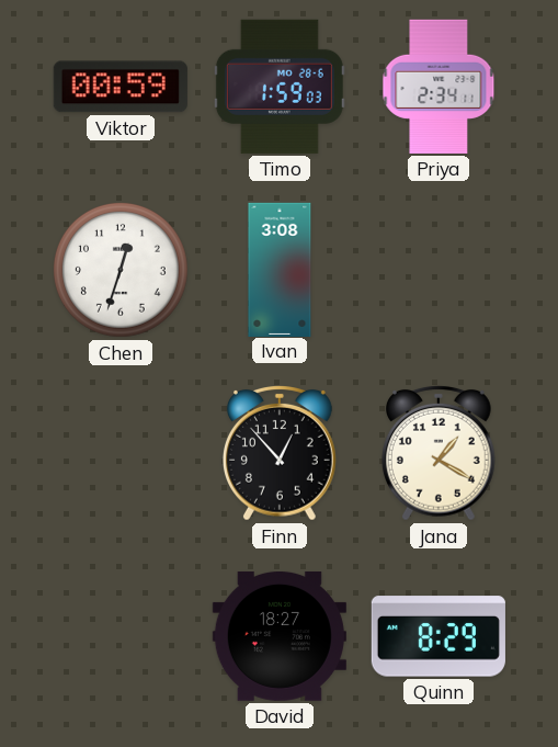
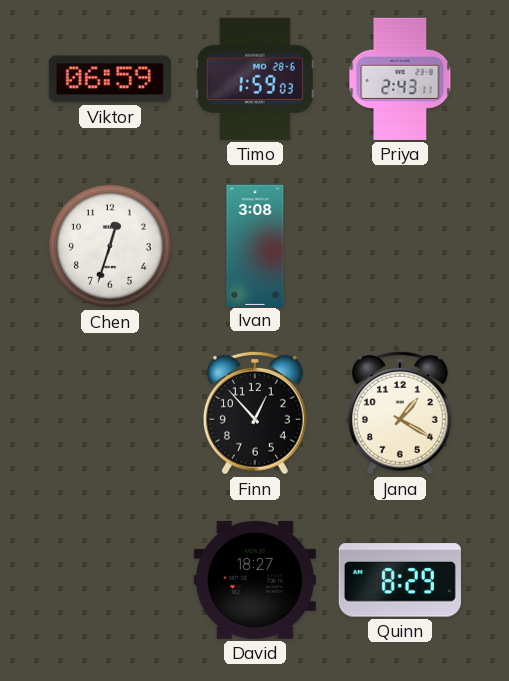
Viktor: 00:59 -> 06:59 (110, 79)
Priya: 2:34 -> 2:43 (400, 79)
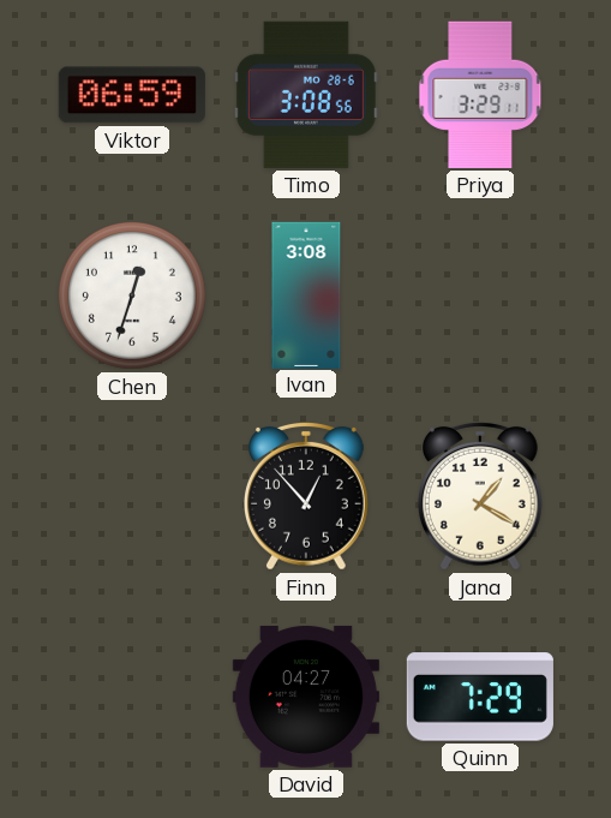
Timo: 1:59 -> 3:08 (306, 95)
Priya: 2:43 -> 3:29 (480, 95)
David: 18:27 -> 04:27 (306, 697)
Quinn: 8:29 -> 7:29 (480, 697)
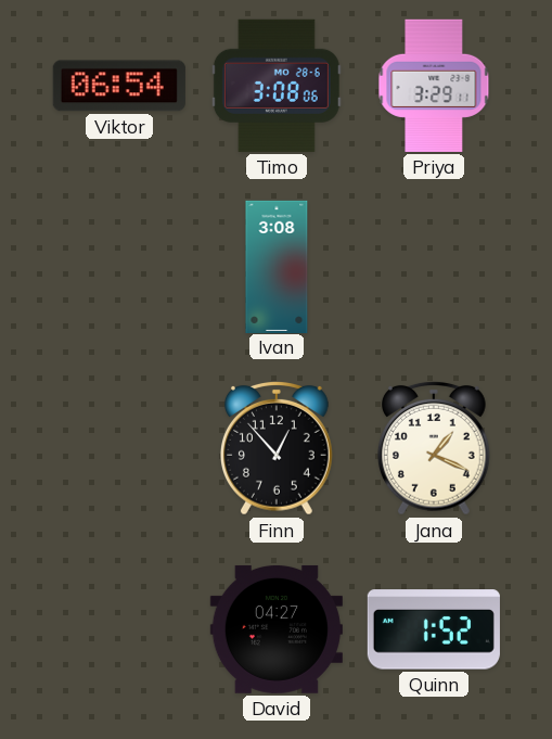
Viktor: 06:59 -> 06:54 (119, 86)
Timo: 3:08:56 -> 3:08:06 (277, 86)
Chen: 12:33 -> none (133, 297)
Jana: 1:20 -> 1:19 (435, 448)
Quinn: 7:29 -> 1:52 (434, 629)
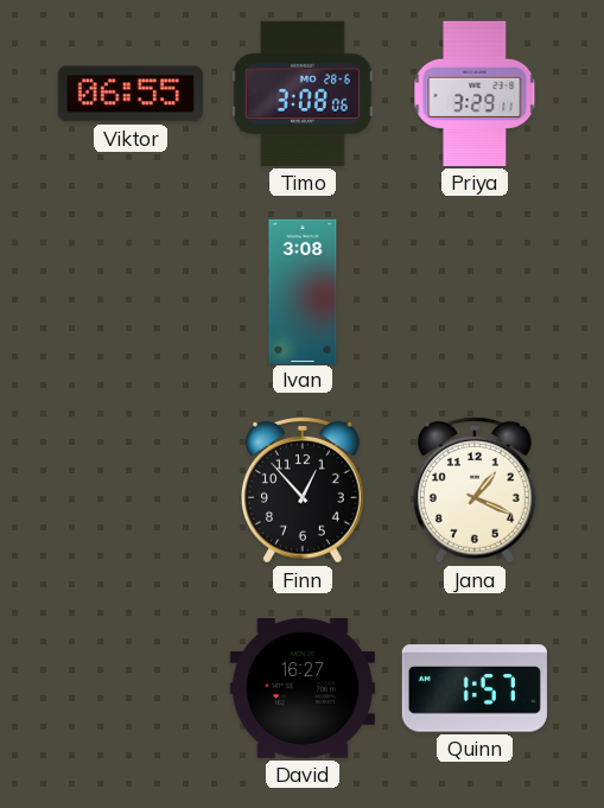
Viktor: 06:54 -> 06:55 (131, 94)
David: 04:27 -> 16:27 (303, 688)
Quinn: 1:52 -> 1:57 (475, 688)
